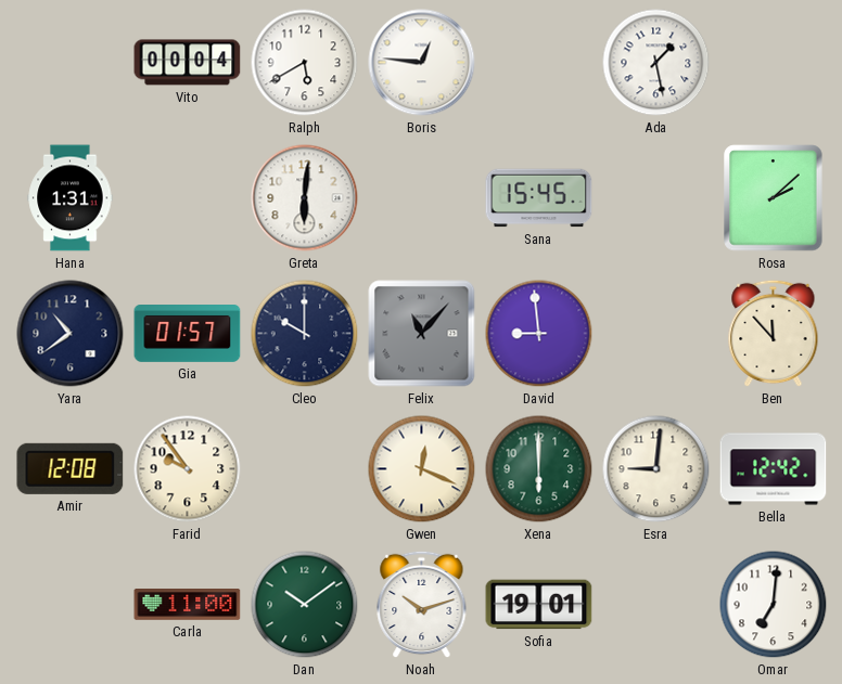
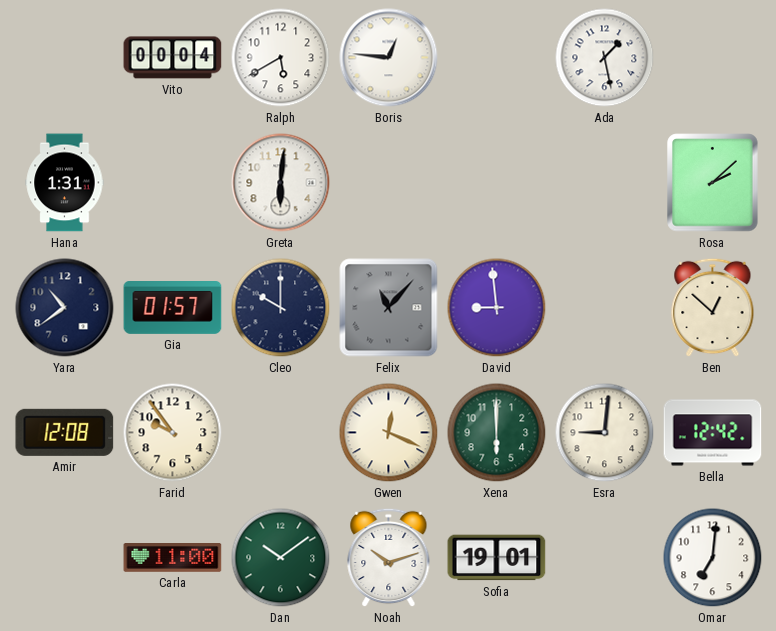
Sana: 15:45 -> none (539, 198)
Ben: 11:53 -> 12:52 (713, 308)
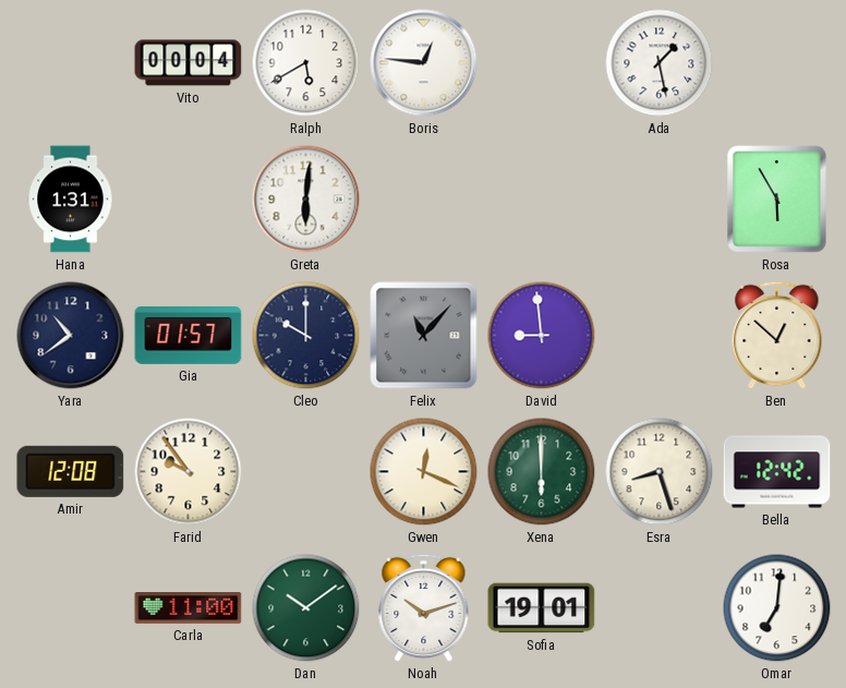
Rosa: 2:08 -> 5:55 (777, 200)
Esra: 9:01 -> 8:27 (660, 472)
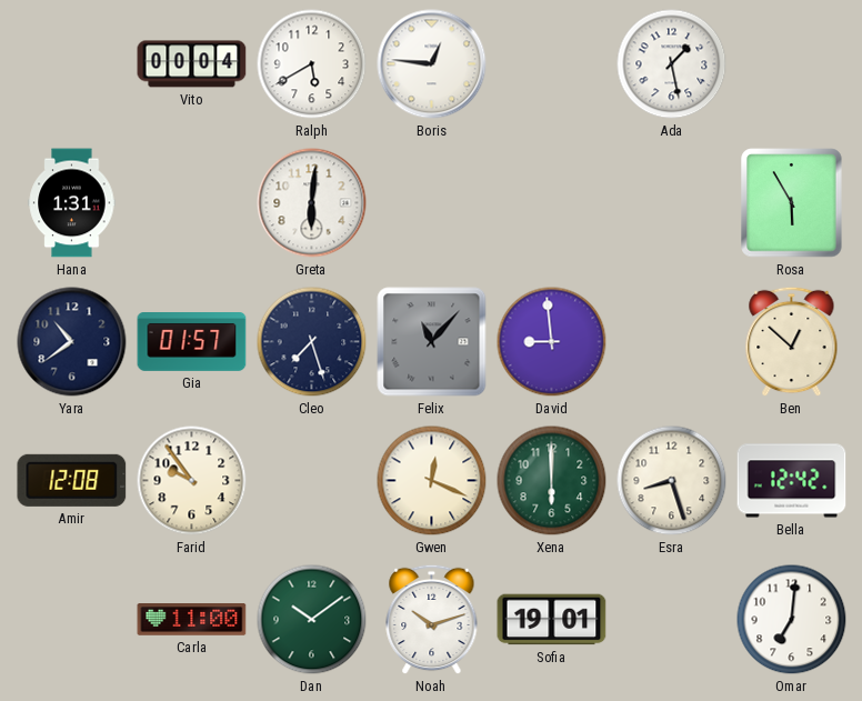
Cleo: 10:00 -> 7:27 (312, 342)
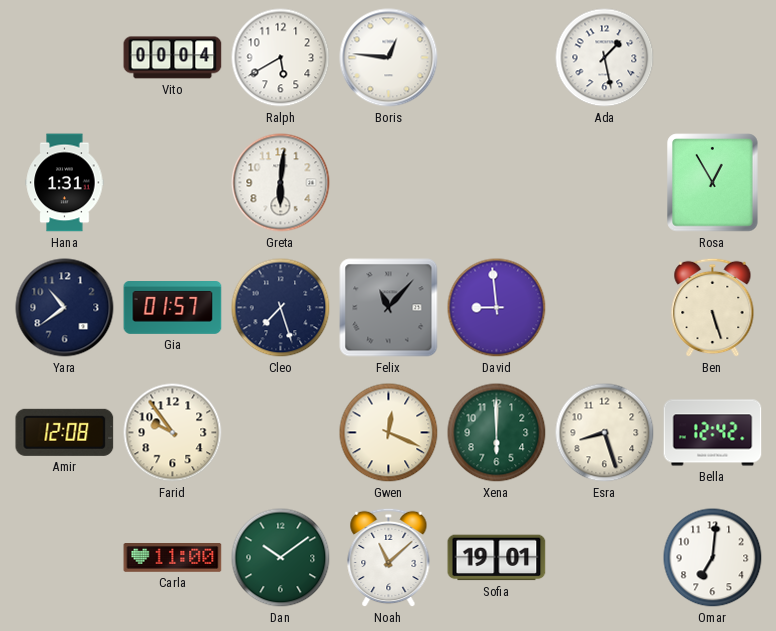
Rosa: 5:55 -> 12:55 (713, 183)
Ben: 12:52 -> 5:27 (713, 308)
Noah: 10:12 -> 11:08 (389, 558)
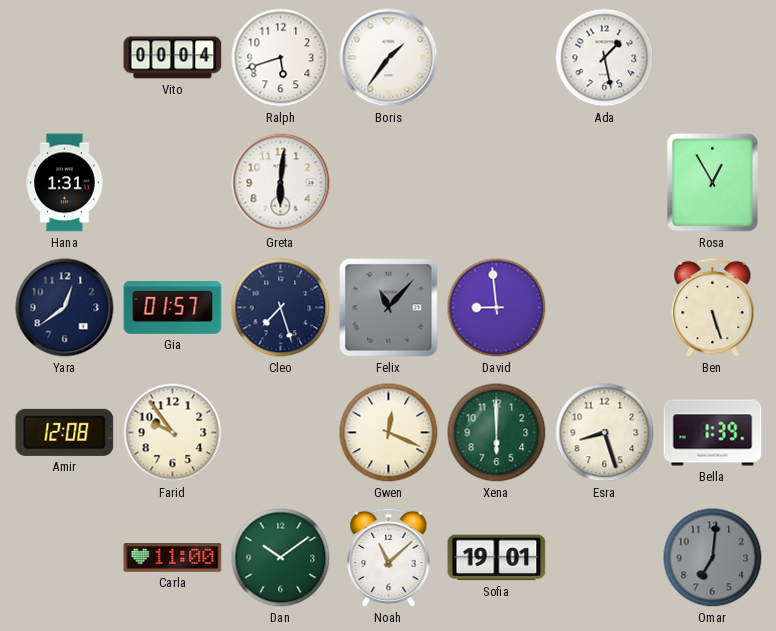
Ralph: 5:40 -> 5:42 (281, 58)
Boris: 12:46 -> 1:36 (389, 58)
Yara: 10:39 -> 12:39 (65, 308)
Bella: 12:42 -> 1:39 (713, 433)
Omar dial: white -> grey (713, 558)
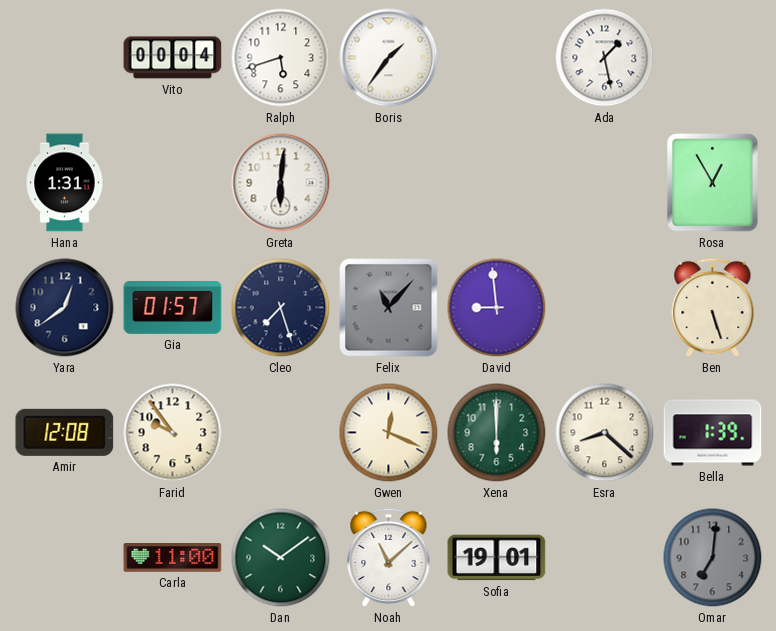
Esra: 8:27 -> 8:22 (605, 433)
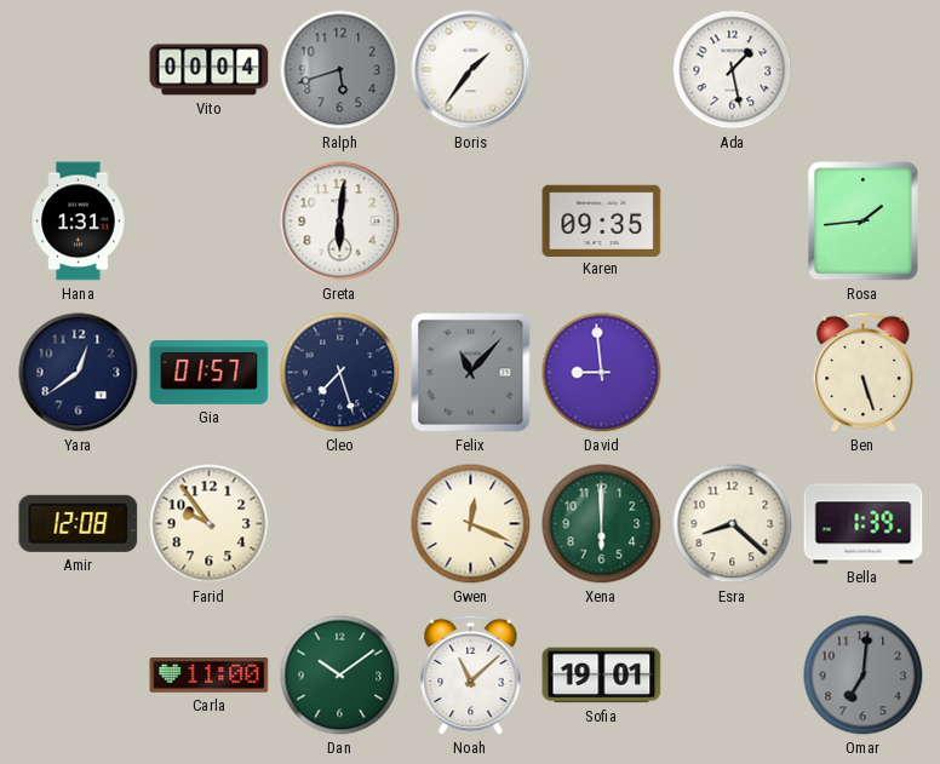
Ralph dial: white -> grey (340, 70)
Karen: none -> 09:35 (602, 220)
Rosa: 12:55 -> 1:44 (864, 222)
